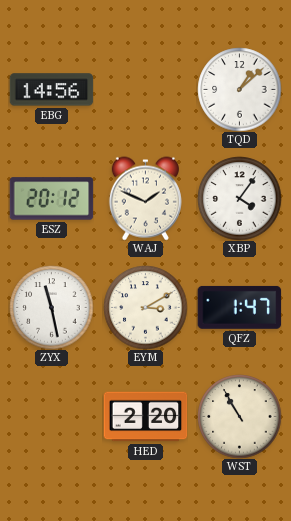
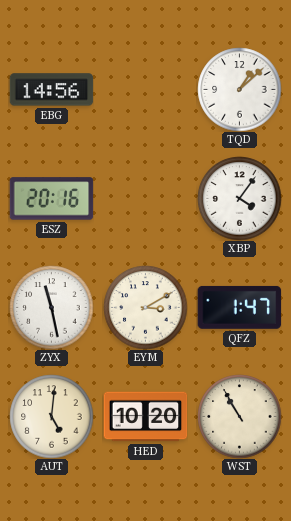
ESZ: 20:12 -> 20:16 (51, 199)
WAJ: 1:49 -> none (145, 198)
AUT: none -> 5:01 (51, 416)
HED: 2:20 -> 10:20 (145, 417)
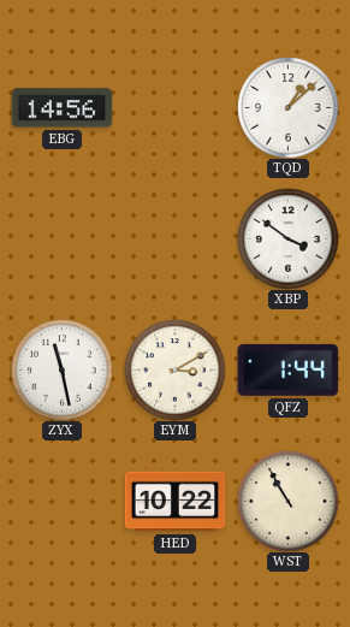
ESZ: 20:16 -> none (51, 199)
XBP: 4:06 -> 3:51 (287, 238)
QFZ: 1:47 -> 1:44 (287, 369)
AUT: 5:01 -> none (51, 416)
HED: 10:20 -> 10:22 (174, 502)
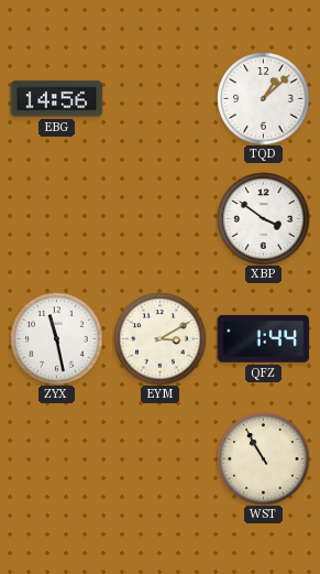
HED: 10:22 -> none (174, 502)
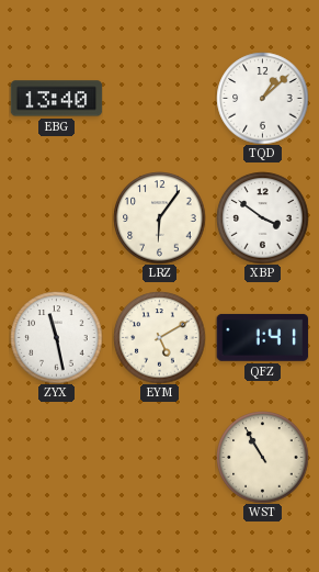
EBG: 14:56 -> 13:40 (56, 99)
LRZ: none -> 6:06 (159, 217)
EYM: 3:10 -> 5:10 (159, 337)
QFZ: 1:44 -> 1:41 (262, 337)
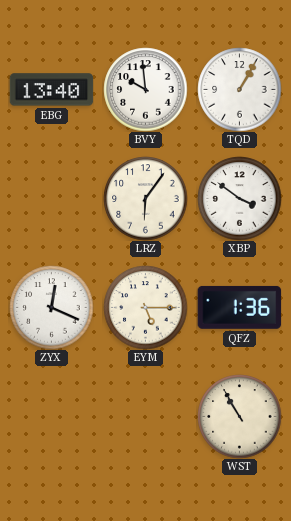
BVY: none -> 9:59 (145, 89)
TQD: 1:08 -> 1:05 (239, 89)
ZYX: 11:28 -> 12:19 (51, 307)
EYM: 5:10 -> 5:15 (145, 307)
QFZ: 1:41 -> 1:36 (239, 307)
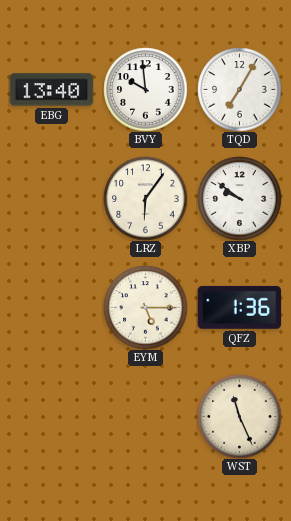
TQD: 1:05 -> 7:05 (239, 89)
XBP: 3:51 -> 9:51 (239, 198)
ZYX: 12:19 -> none (51, 307)
WST: 10:55 -> 11:26 (239, 416)
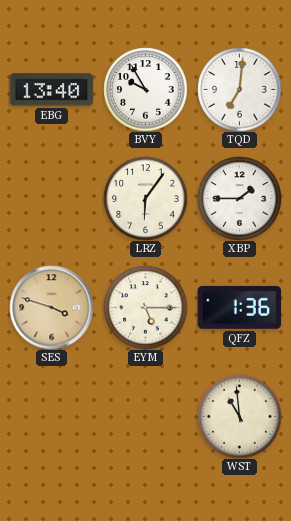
BVY: 9:59 -> 9:55 (145, 89)
TQD: 7:05 -> 7:01 (239, 89)
XBP: 9:51 -> 1:45 (239, 198)
SES: none -> 3:48 (51, 307)
WST: 11:26 -> 10:59 (239, 416)
